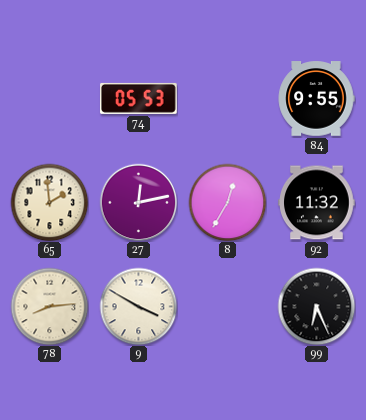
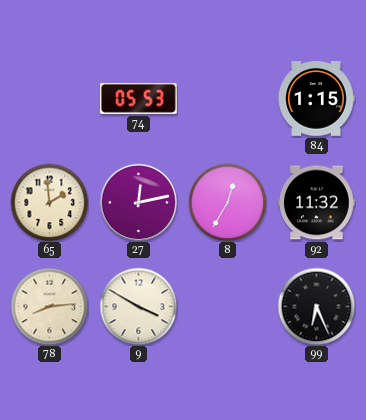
84: 9:55 -> 1:15 (316, 99)
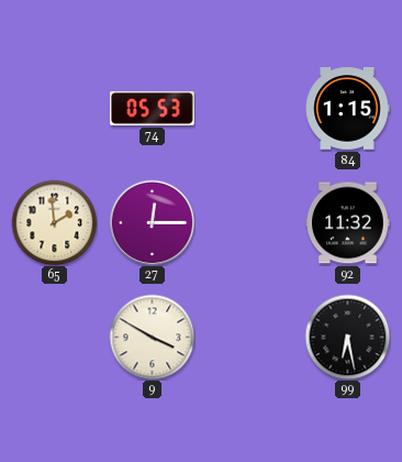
27: 12:13 -> 12:15 (152, 222)
8: 12:35 -> none (227, 202)
78: 8:14 -> none (49, 306)
99: 6:26 -> 6:28 (347, 337)
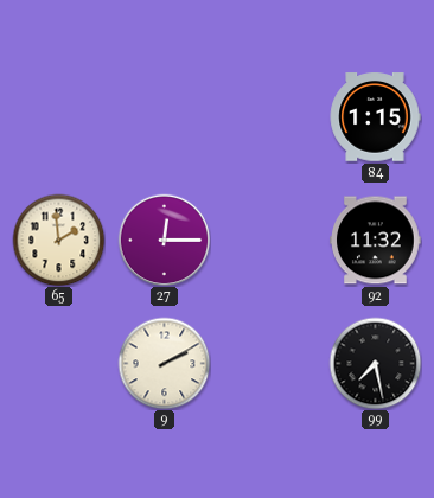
74: 05:53 -> none (153, 108)
9: 3:50 -> 2:10 (164, 363)
99: 6:28 -> 7:28 (375, 363)
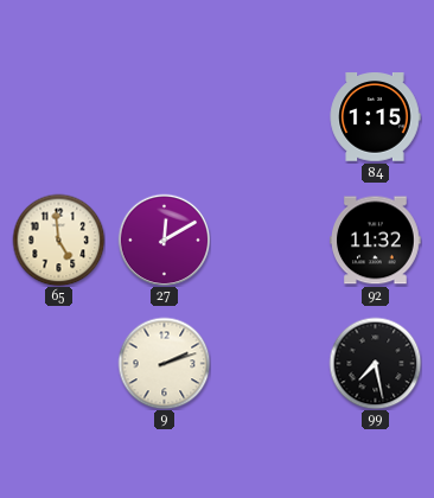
65: 1:59 -> 4:59 (58, 240)
27: 12:15 -> 12:10 (164, 240)
9: 2:10 -> 2:12 (164, 363)
